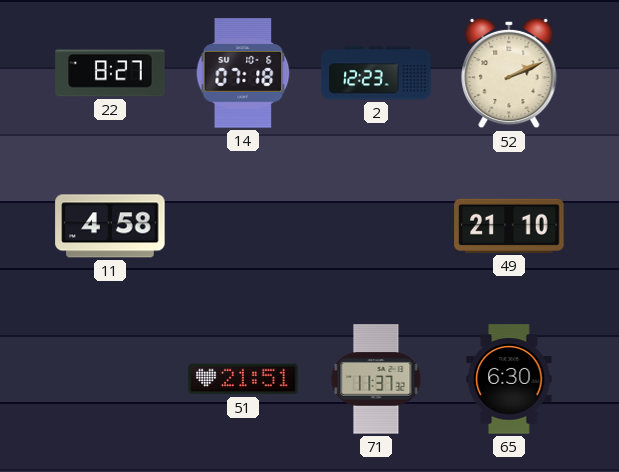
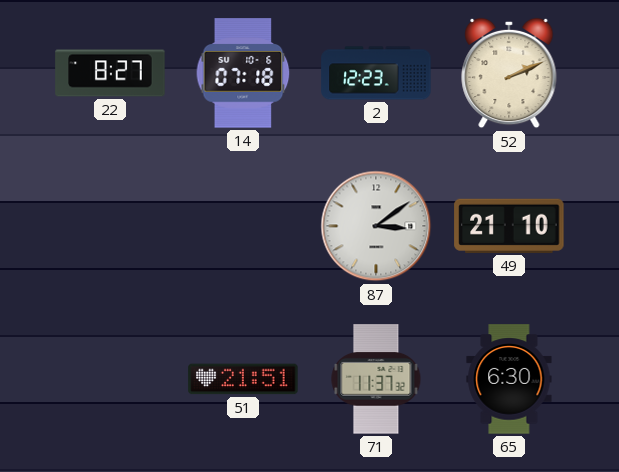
11: 4:58 -> none (110, 226)
87: none -> 3:09 (376, 226)
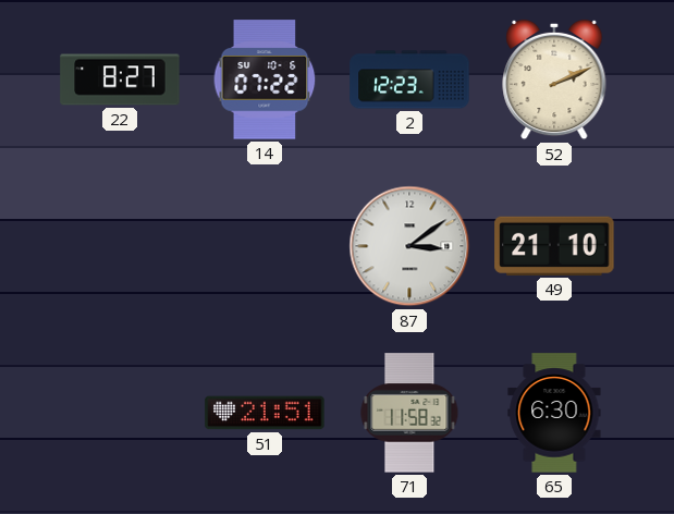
14: 07:18 -> 07:22 (265, 79)
71: 11:37 -> 11:58 (409, 413)
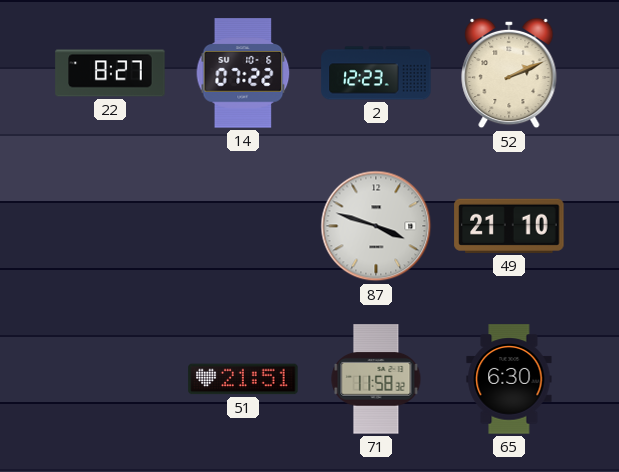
87: 3:09 -> 3:48 (376, 226)
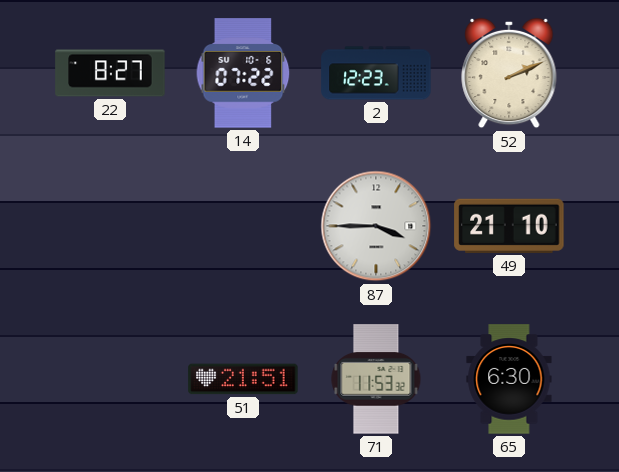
87: 3:48 -> 3:45 (376, 226)
71: 11:58 -> 11:53 (376, 379)
